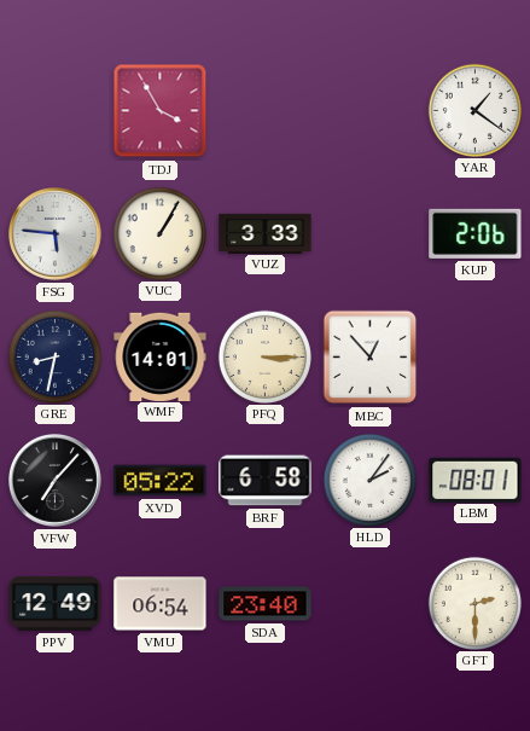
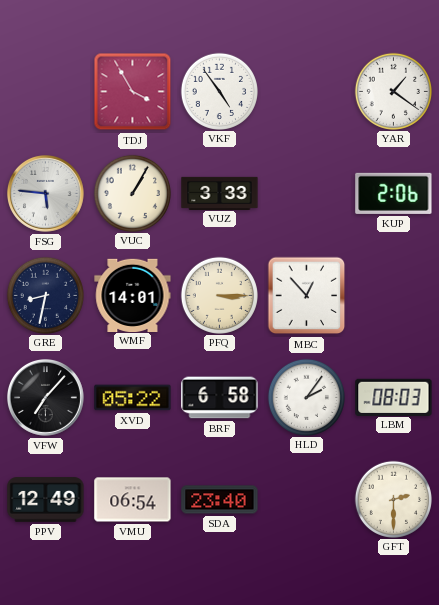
VKF: none -> 4:54 (219, 91)
LBM: 08:01 -> 08:03 (394, 397)
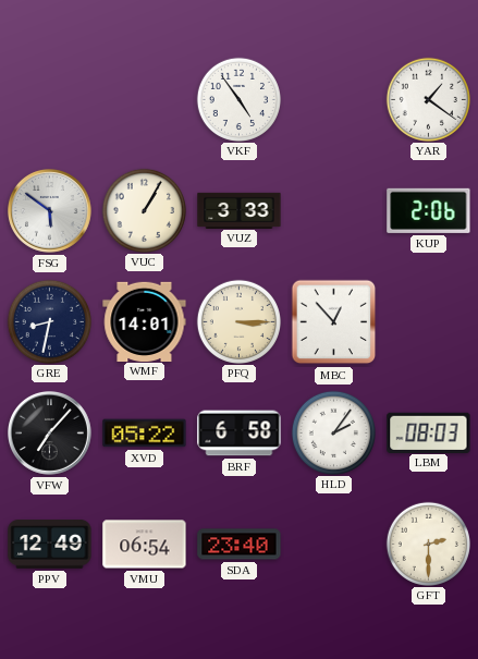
TDJ: 3:55 -> none (133, 92)
FSG: 5:46 -> 5:51 (50, 211)
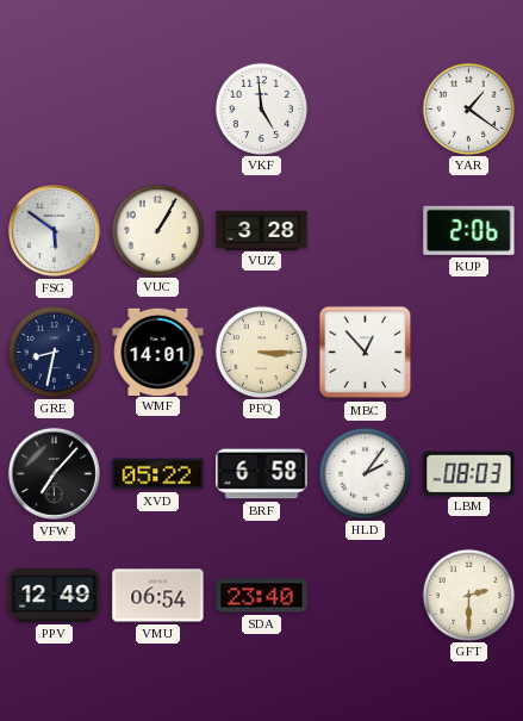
VKF: 4:54 -> 4:59 (261, 108)
VUZ: 3:33 -> 3:28 (262, 230)
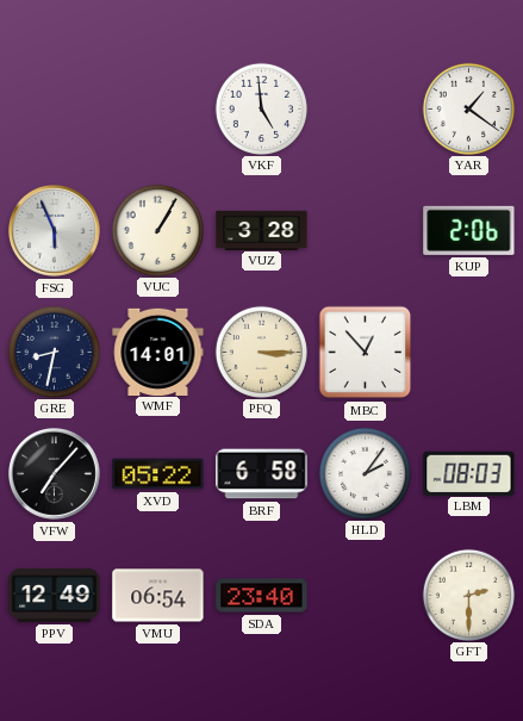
FSG: 5:51 -> 5:56 (55, 231)
